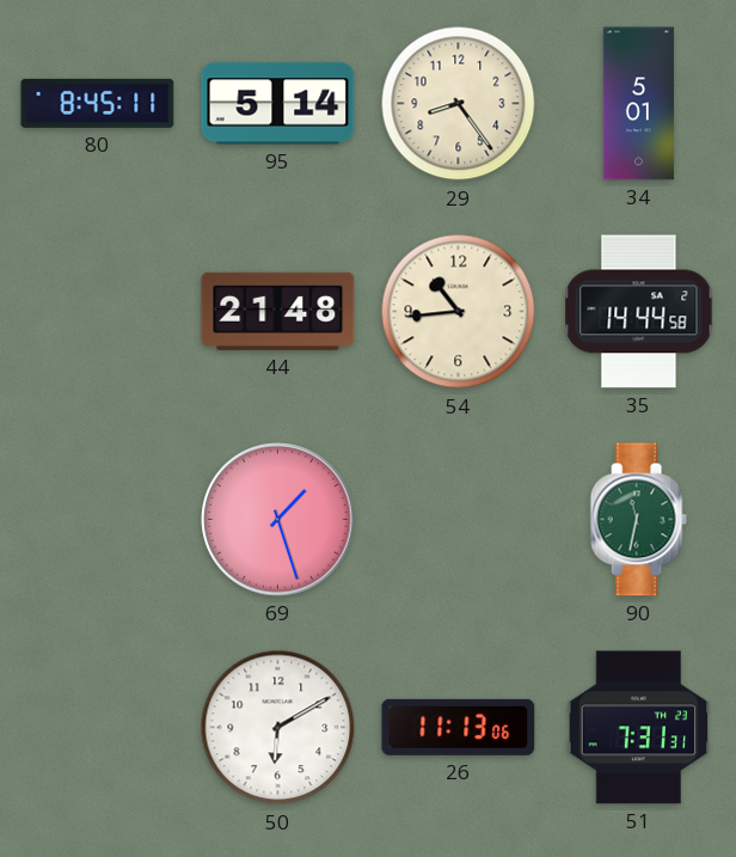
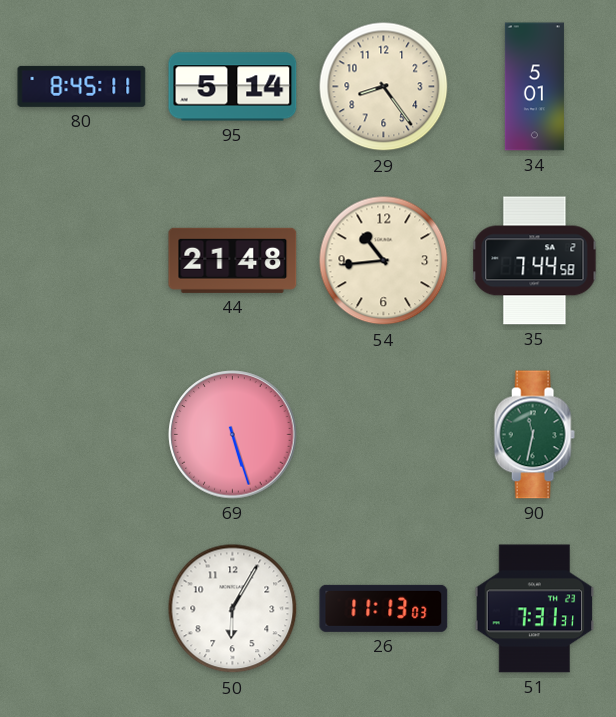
35: 14:44 -> 7:44 (535, 261)
69: 1:27 -> 5:27 (233, 435)
50: 6:10 -> 6:05 (233, 609)
26: 11:13:06 -> 11:13:03 (384, 608)
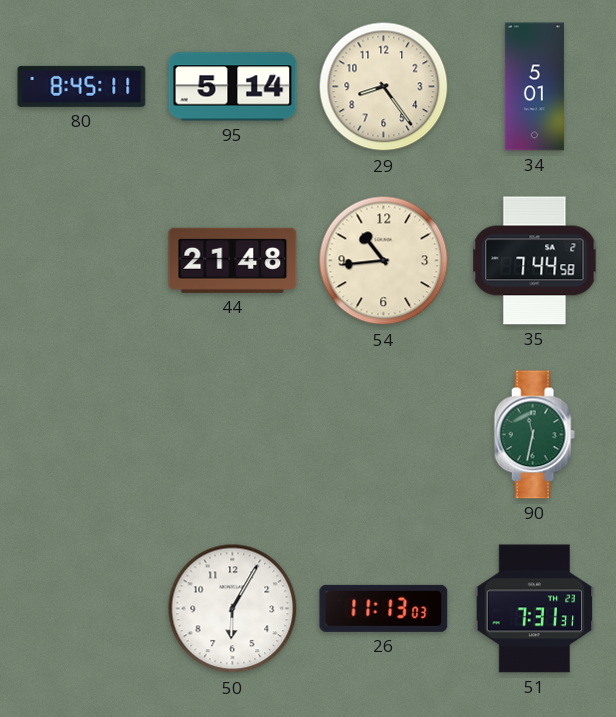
69: 5:27 -> none (233, 435)
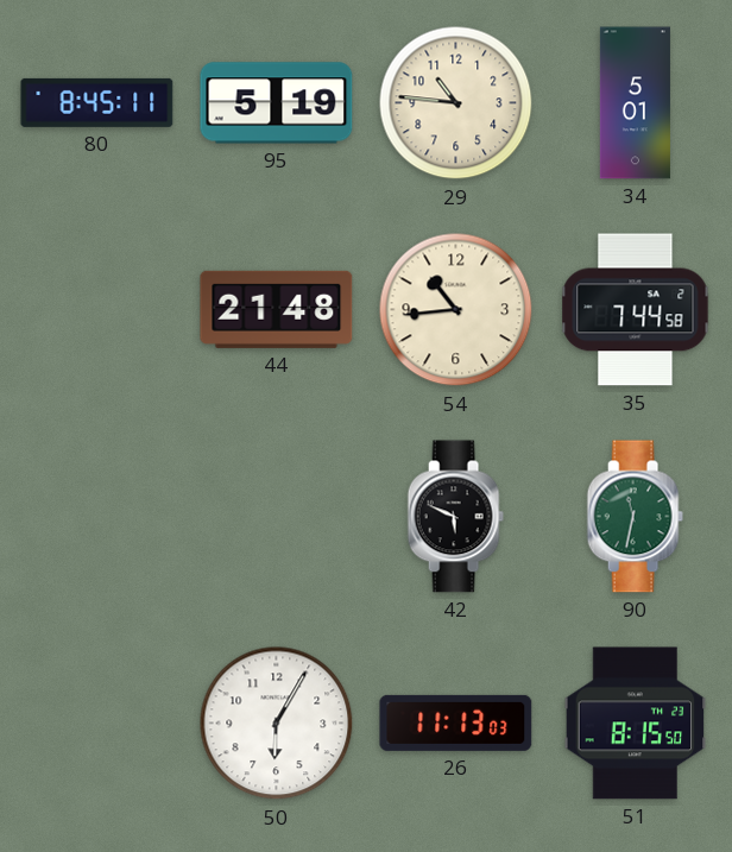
95: 5:14 -> 5:19 (277, 103)
29: 8:24 -> 10:46 (456, 103)
42: none -> 5:49 (455, 517)
51: 7:31 -> 8:15 (636, 724)
